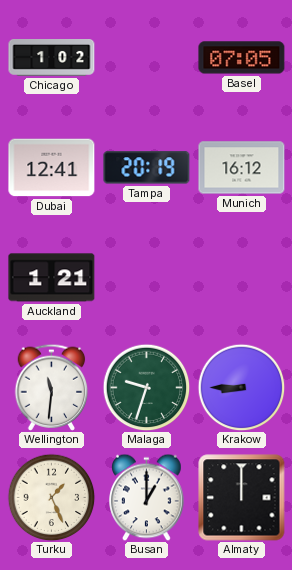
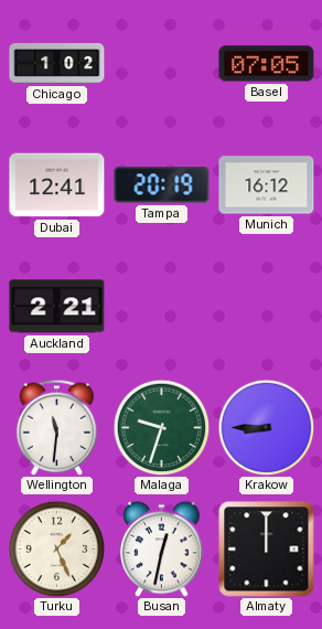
Auckland: 1:21 -> 2:21 (57, 307)
Busan: 1:00 -> 12:32 (162, 548)
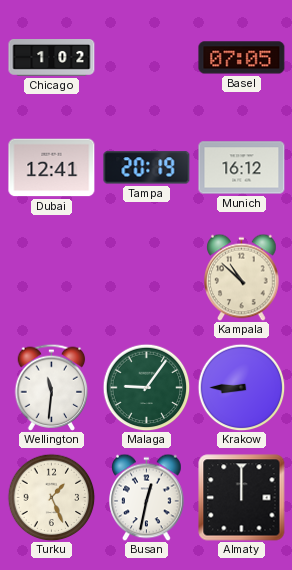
Auckland: 2:21 -> none (57, 307)
Kampala: none -> 10:52 (242, 277)
Malaga: 9:33 -> 9:06 (146, 387)
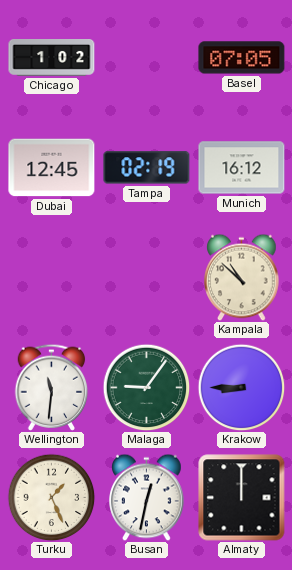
Dubai: 12:41 -> 12:45 (52, 168)
Tampa: 20:19 -> 02:19 (147, 168)
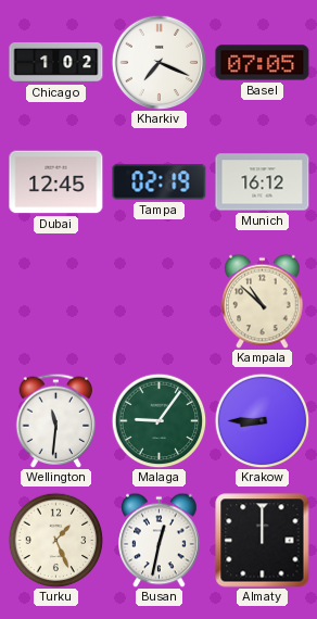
Kharkiv: none -> 7:19 (158, 62)
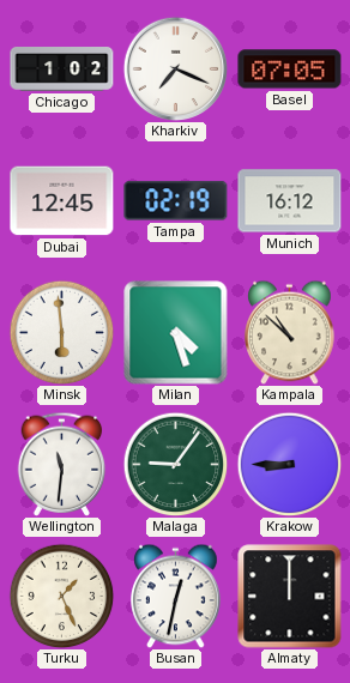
Minsk: none -> 5:59 (61, 332)
Milan: none -> 4:27 (176, 333)
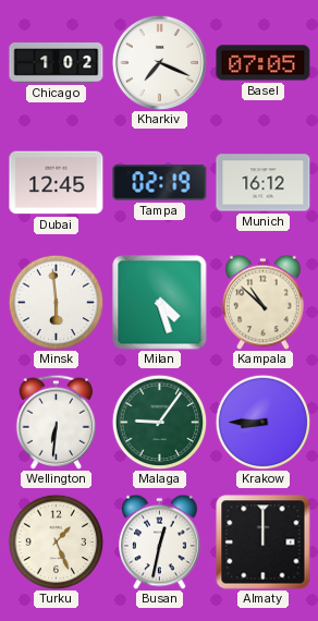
Wellington: 11:31 -> 6:31 (57, 422)
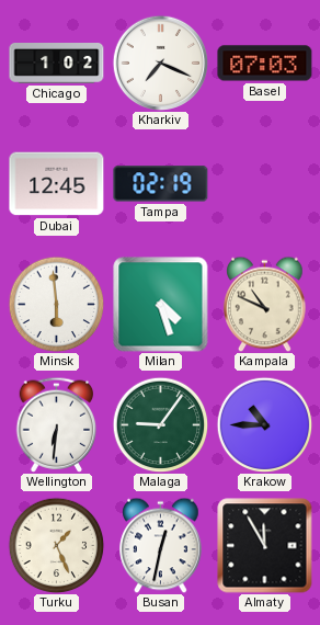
Basel: 07:05 -> 07:03 (265, 64)
Munich: 16:12 -> none (264, 183)
Kampala: 10:52 -> 10:49 (265, 304)
Krakow: 8:45 -> 10:45 (264, 424)
Almaty: 12:00 -> 11:55 (265, 546)
